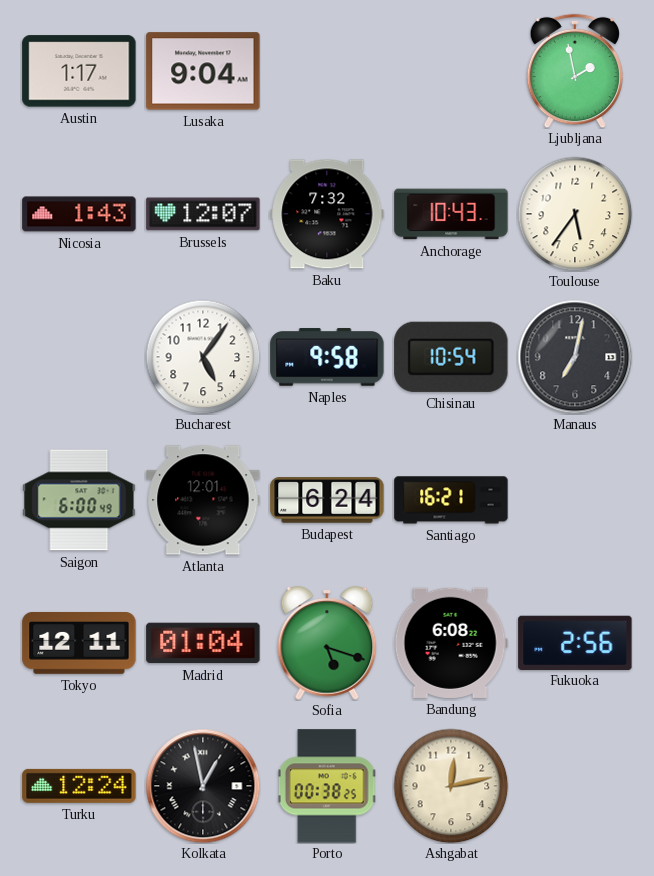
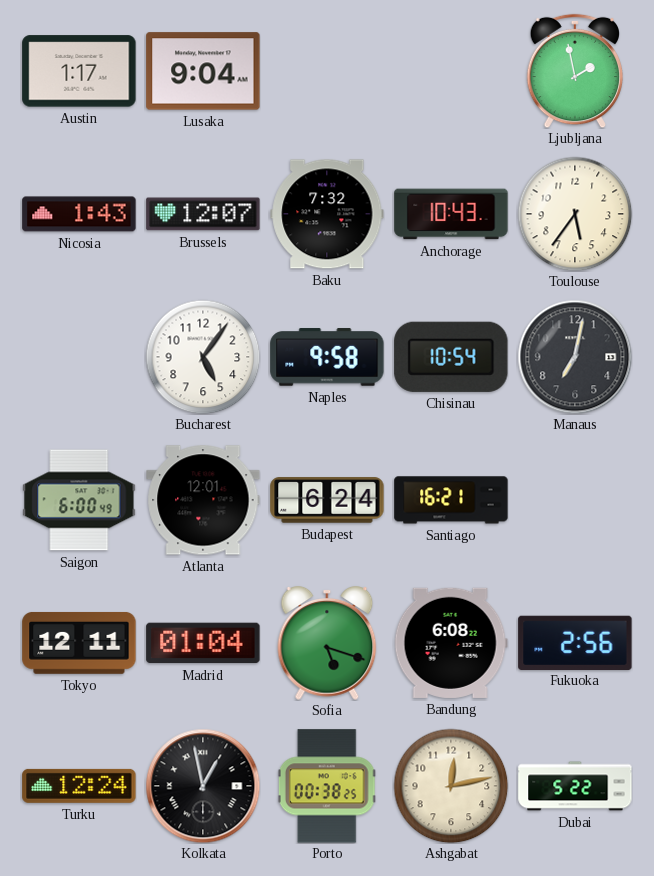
Dubai: none -> 5:22 (575, 786)
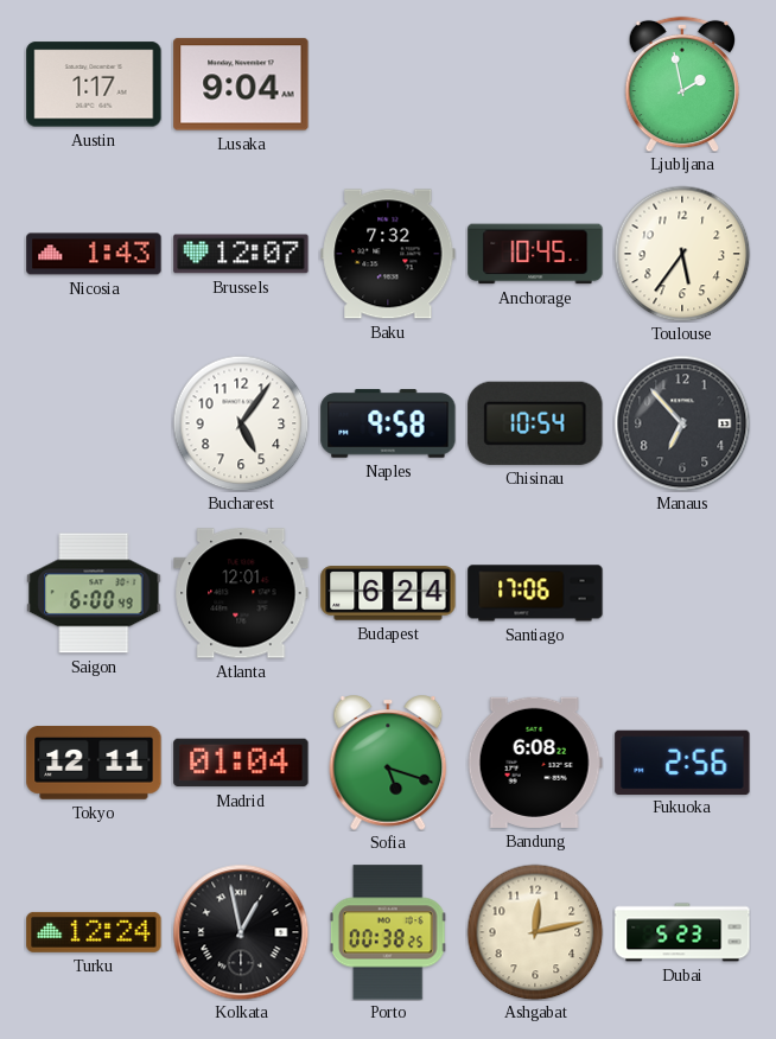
Anchorage: 10:43 -> 10:45 (535, 254)
Manaus: 7:02 -> 6:53 (682, 423)
Santiago: 16:21 -> 17:06 (535, 593)
Dubai: 5:22 -> 5:23 (682, 932)
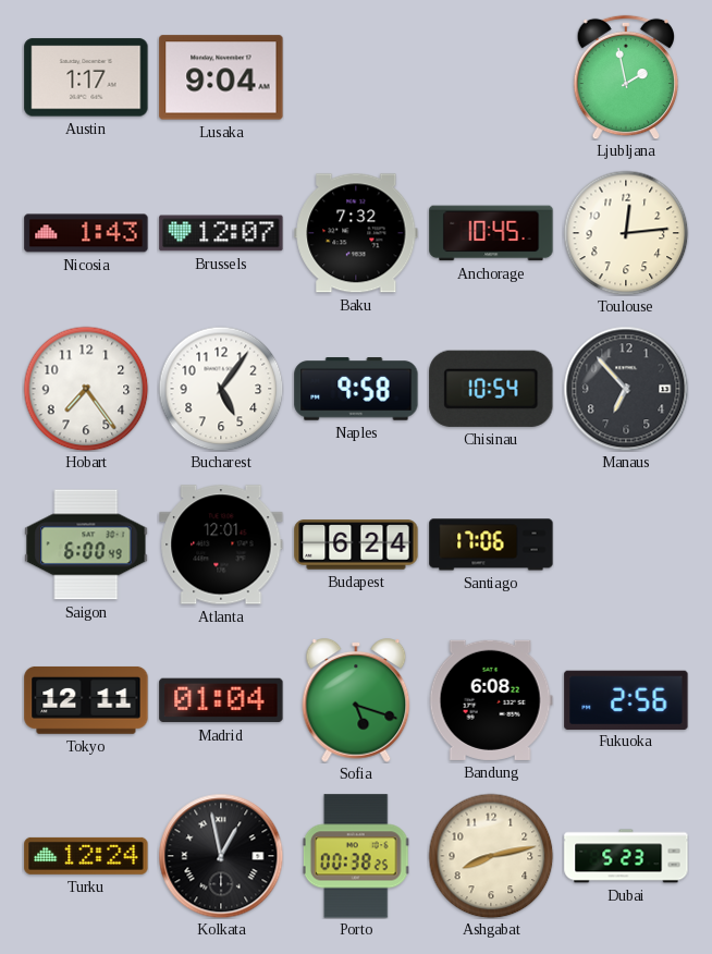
Toulouse: 5:36 -> 12:14 (626, 233)
Hobart: none -> 7:24 (86, 389)
Ashgabat: 12:13 -> 8:13 (491, 856)
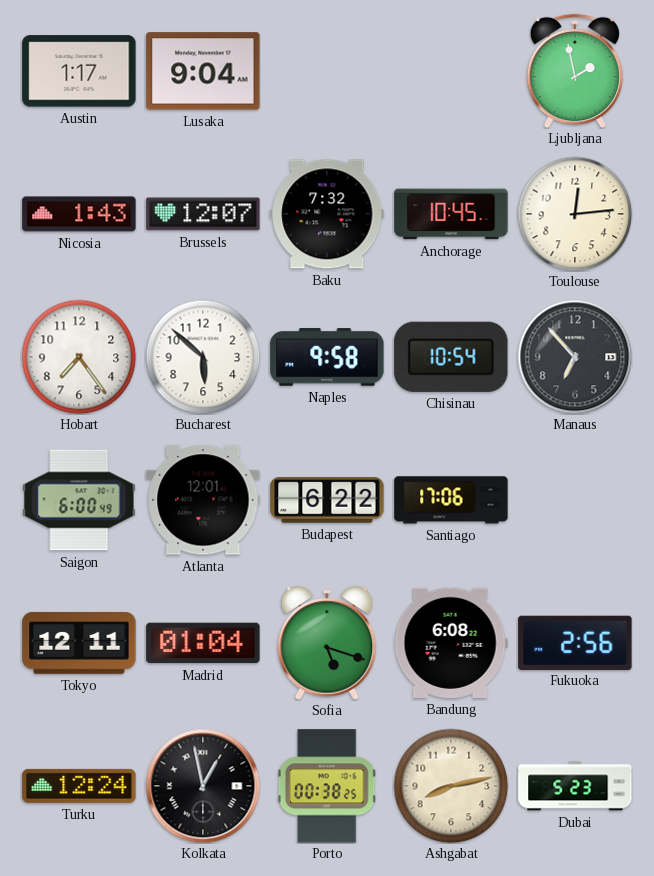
Bucharest: 5:06 -> 5:52 (203, 357)
Budapest: 6:24 -> 6:22 (327, 500)
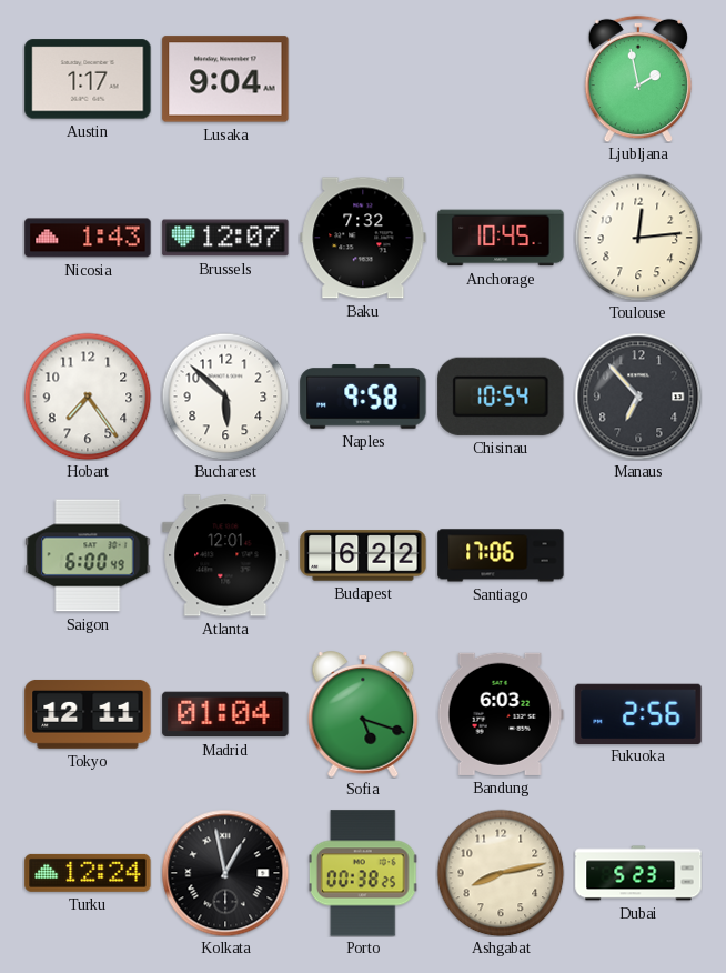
Bandung: 6:08 -> 6:03 (501, 714)
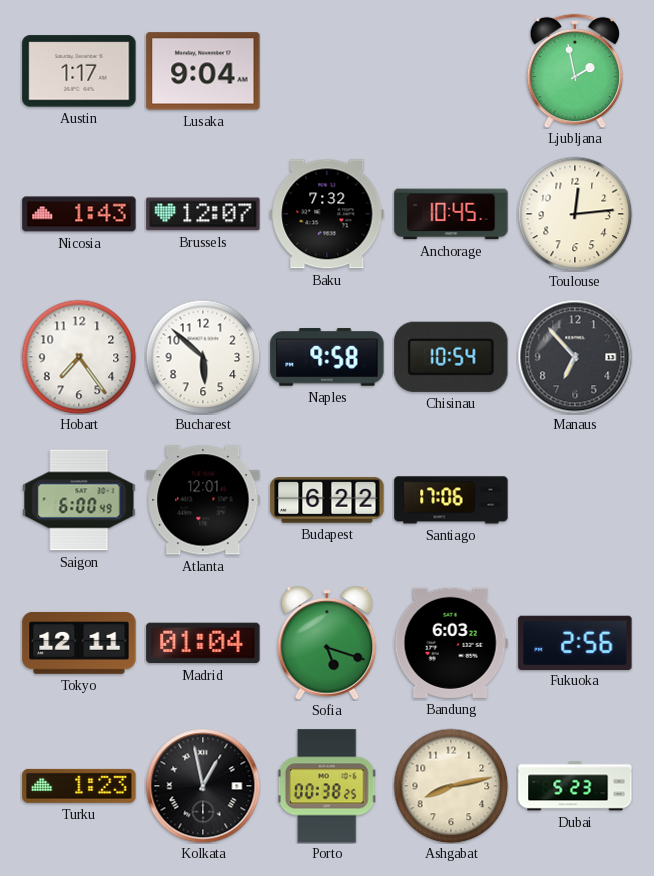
Turku: 12:24 -> 1:23 (79, 786)
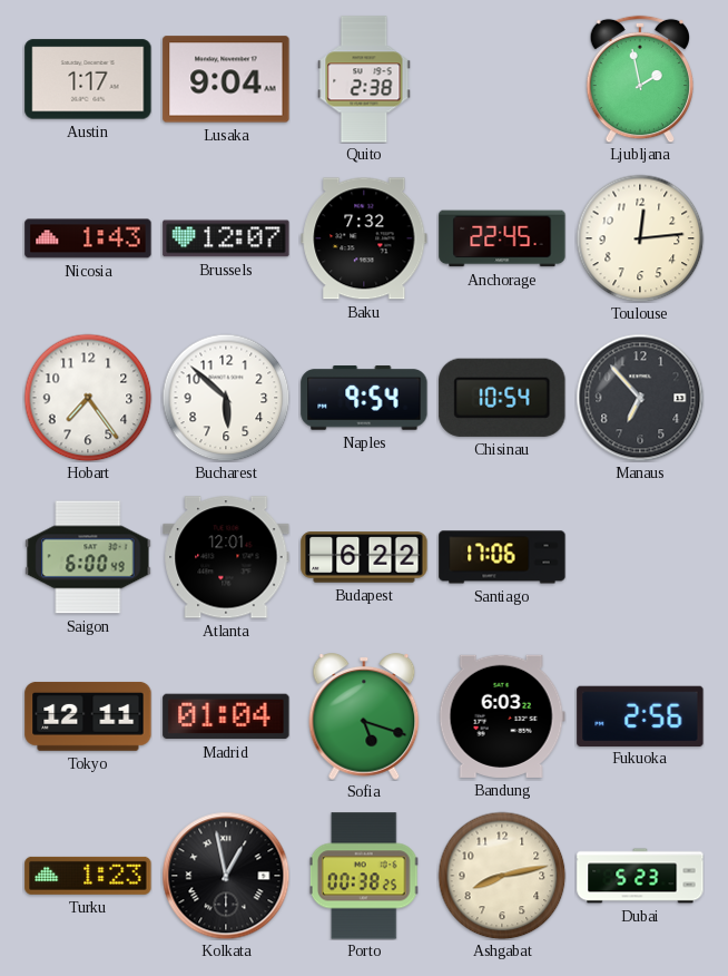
Quito: none -> 2:38 (364, 79)
Anchorage: 10:45 -> 22:45 (502, 238)
Naples: 9:58 -> 9:54 (364, 398)
